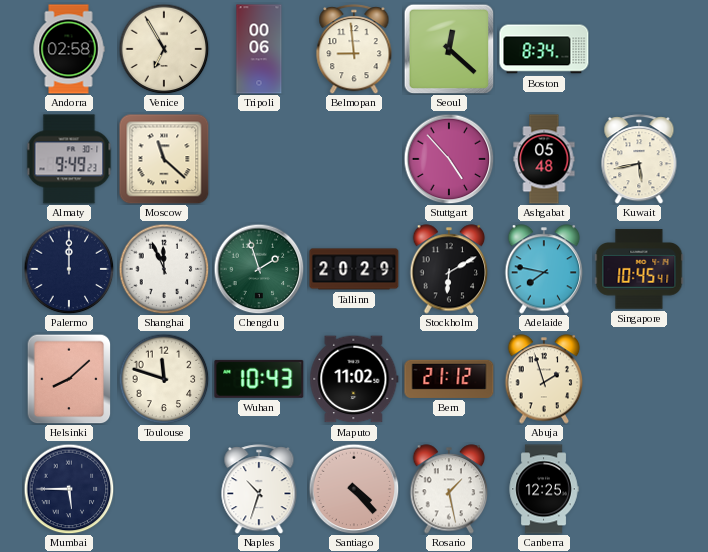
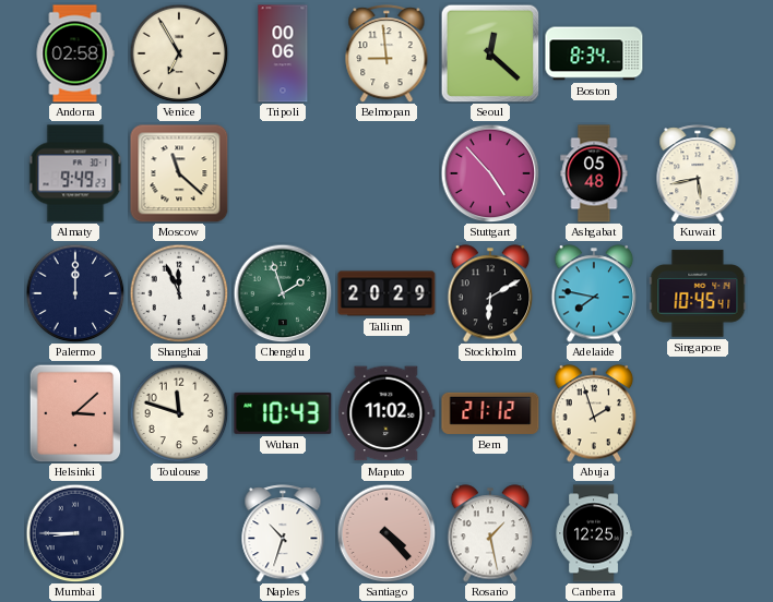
Helsinki: 8:08 -> 3:08 (75, 413)
Mumbai: 5:45 -> 8:45 (75, 533)
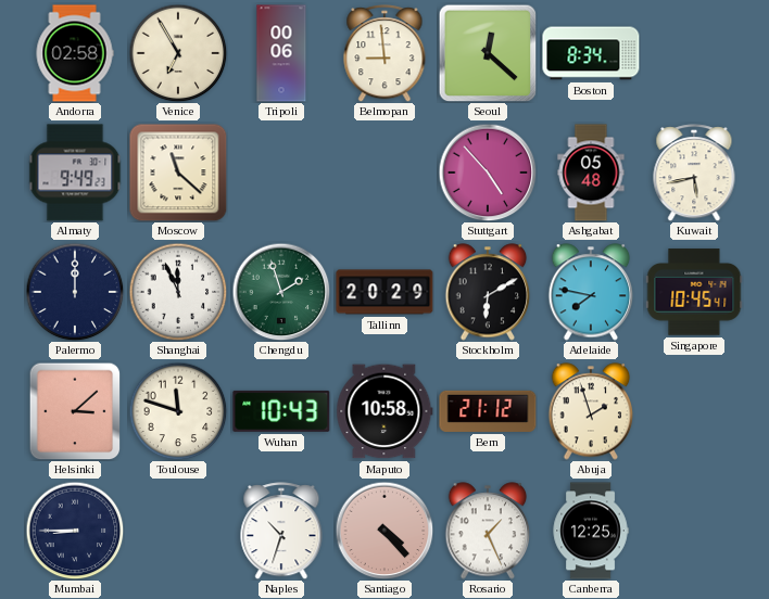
Maputo: 11:02 -> 10:58 (384, 411)
Rosario: 1:28 -> 1:26 (488, 531)
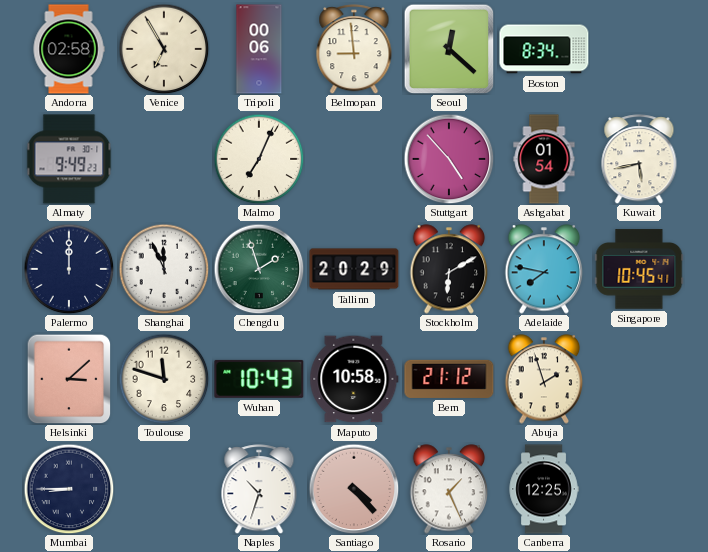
Moscow: 11:22 -> none (178, 173)
Malmo: none -> 7:04 (259, 159)
Ashgabat: 05:48 -> 01:54 (544, 159)
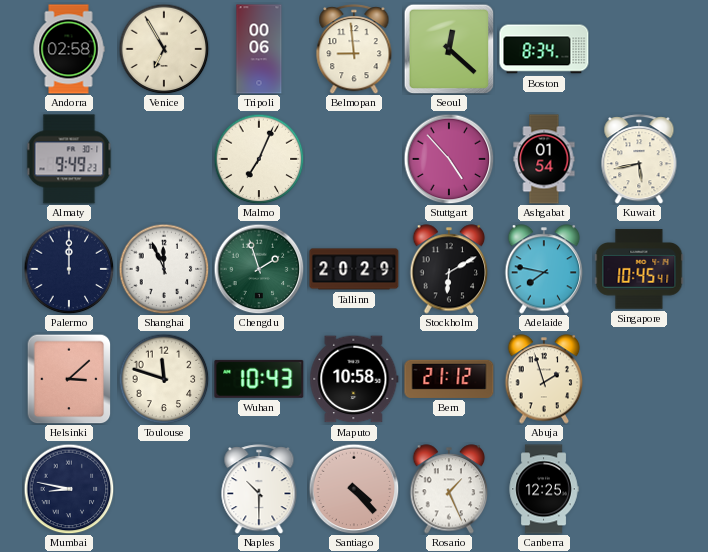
Mumbai: 8:45 -> 8:47 (69, 489)
Naples: 10:33 -> 10:30 (259, 489)
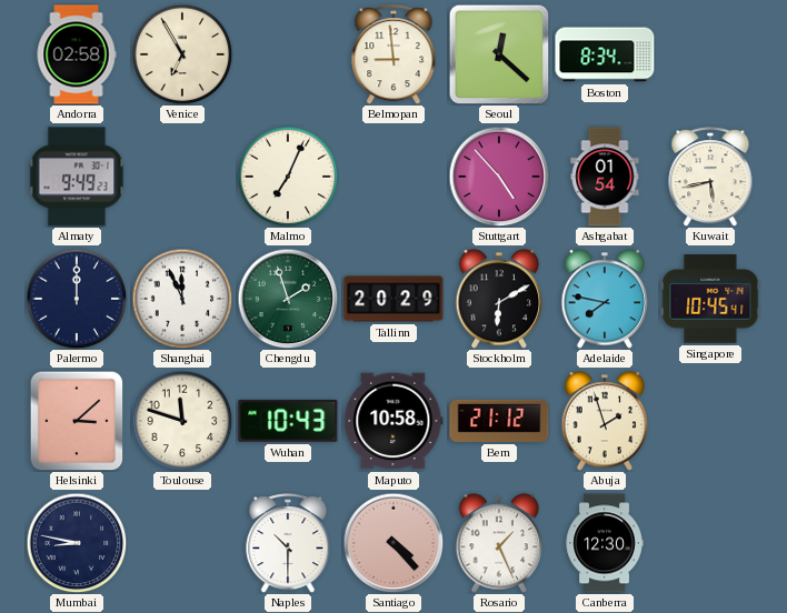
Tripoli: 00:06 -> none (259, 49)
Canberra: 12:25 -> 12:30 (605, 543)
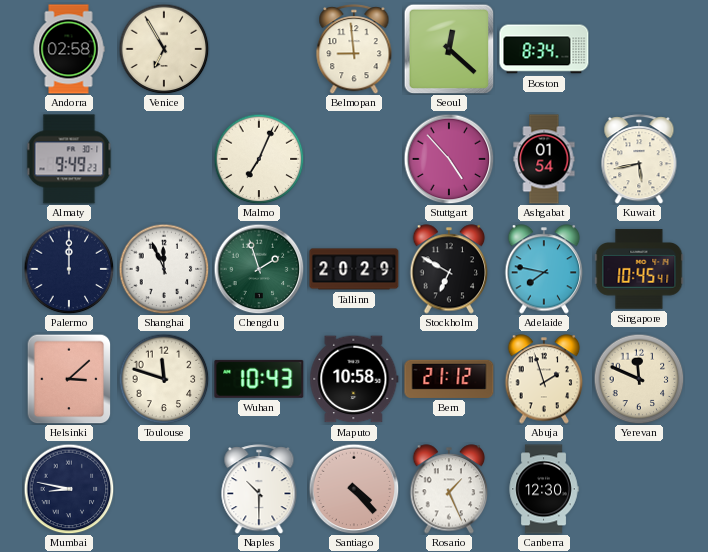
Stockholm: 6:10 -> 6:50 (449, 269)
Yerevan: none -> 11:49 (639, 379)
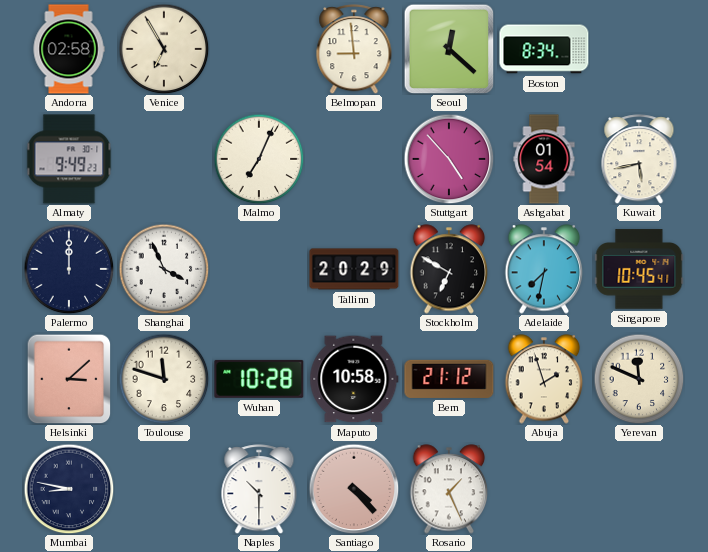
Shanghai: 11:56 -> 3:56 (164, 269)
Chengdu: 1:57 -> none (259, 269)
Adelaide: 7:47 -> 7:32 (544, 269)
Wuhan: 10:43 -> 10:28 (259, 379)
Canberra: 12:30 -> none (544, 489)
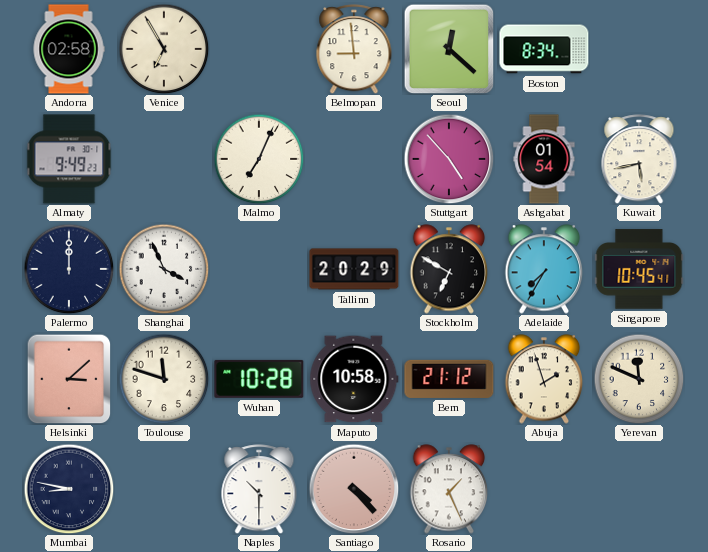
Adelaide: 7:32 -> 7:35 (544, 269)
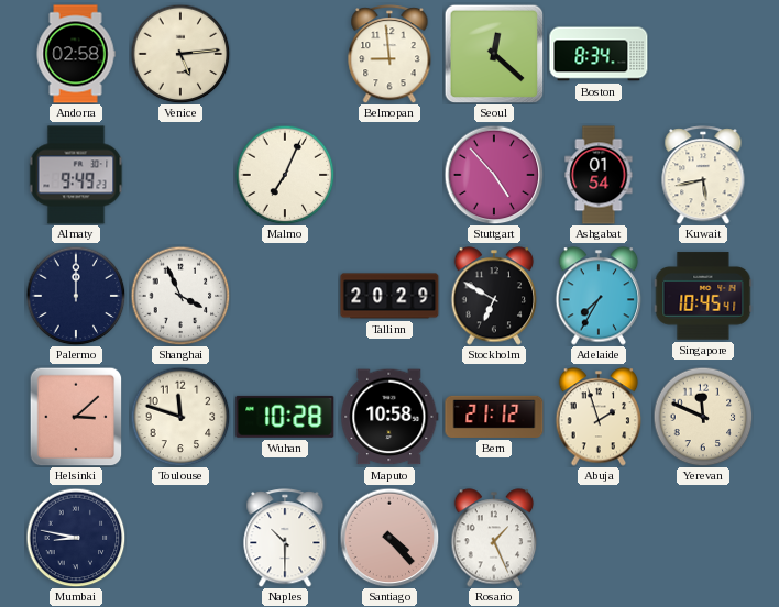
Venice: 6:55 -> 5:14 (180, 54)
